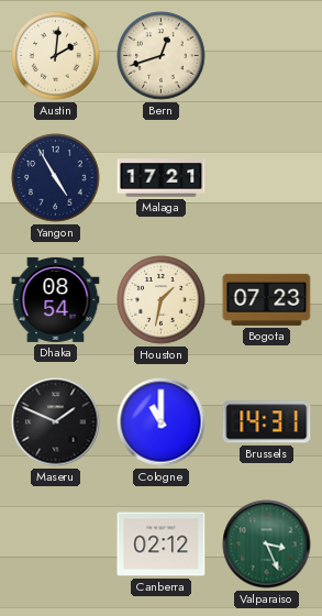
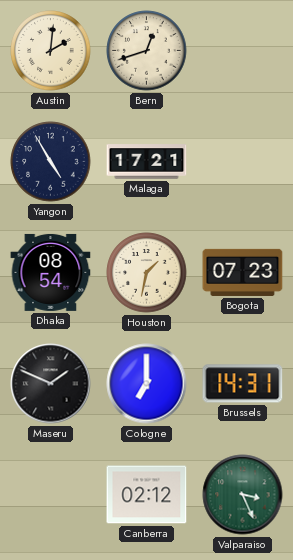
Cologne: 11:00 -> 7:00 (147, 384)
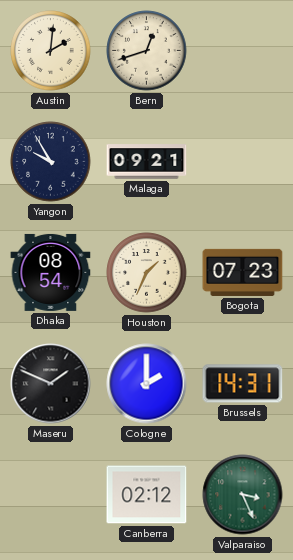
Yangon: 4:55 -> 9:55 (51, 162)
Malaga: 17:21 -> 09:21 (147, 162)
Houston: 1:32 -> 1:34 (147, 273)
Cologne: 7:00 -> 2:00 (147, 384)
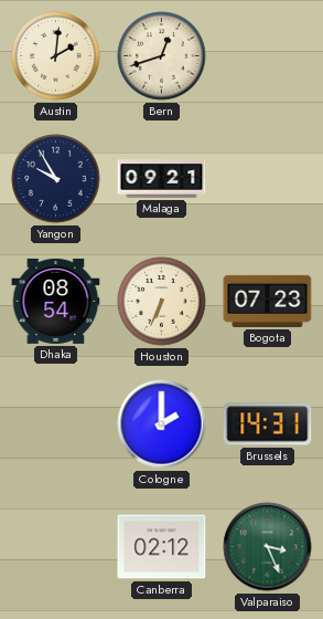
Houston: 1:34 -> 6:34 (162, 302)
Maseru: 1:49 -> none (51, 384)
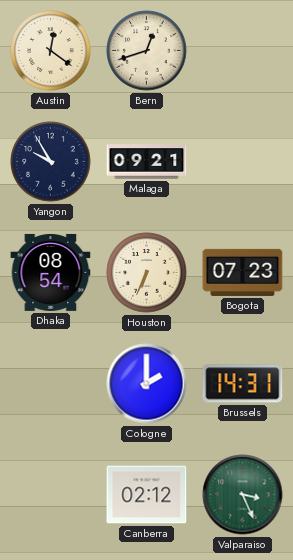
Austin: 2:01 -> 12:21 (51, 51)
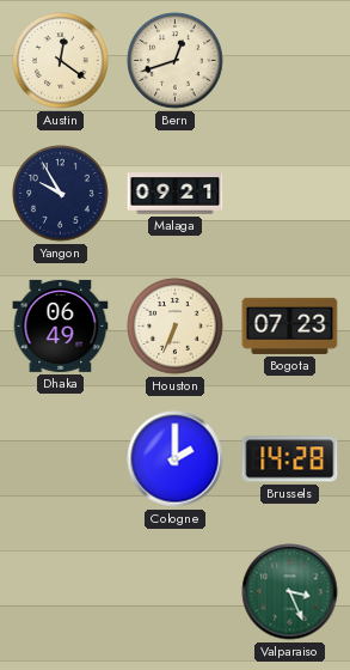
Dhaka: 08:54 -> 06:49 (61, 325)
Brussels: 14:31 -> 14:28 (290, 459)
Canberra: 02:12 -> none (147, 495)
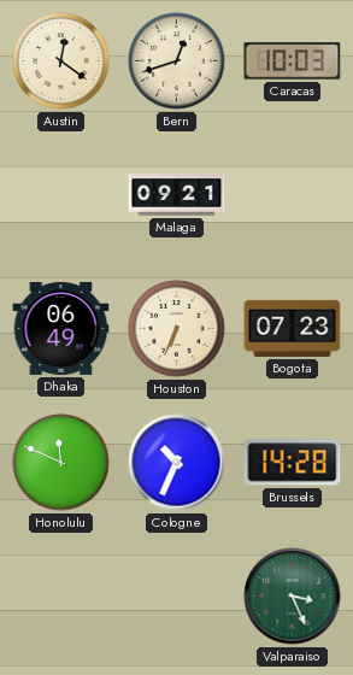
Caracas: none -> 10:03 (293, 61)
Yangon: 9:55 -> none (61, 194)
Honolulu: none -> 11:49 (61, 463)
Cologne: 2:00 -> 10:34 (177, 463)
